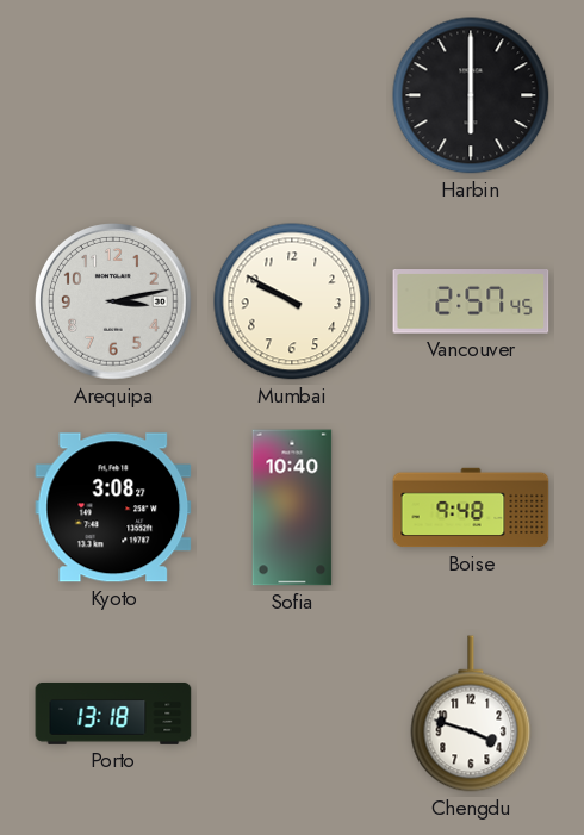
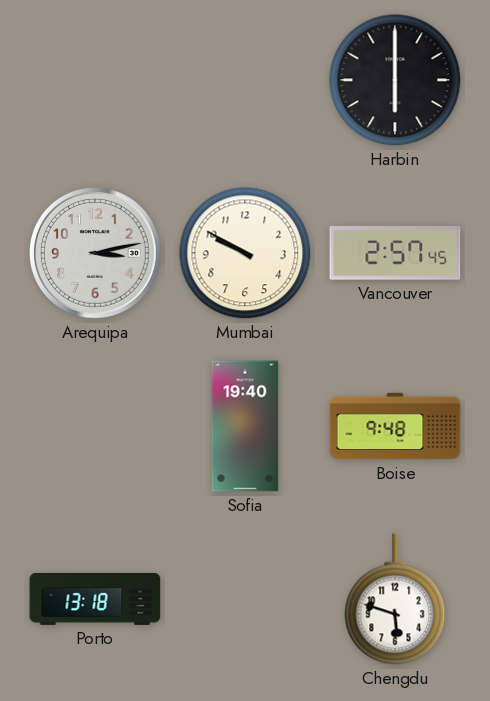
Kyoto: 3:08 -> none (113, 507)
Sofia: 10:40 -> 19:40 (245, 426)
Chengdu: 3:48 -> 5:48 (395, 599)
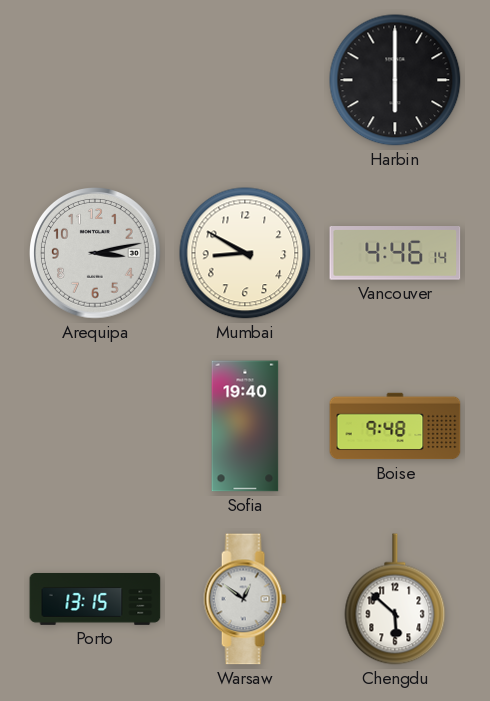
Mumbai: 9:50 -> 8:50 (245, 253)
Vancouver: 2:57 -> 4:46 (395, 254)
Porto: 13:18 -> 13:15 (95, 599)
Warsaw: none -> 12:51 (245, 599)
Chengdu: 5:48 -> 5:52 (395, 599)
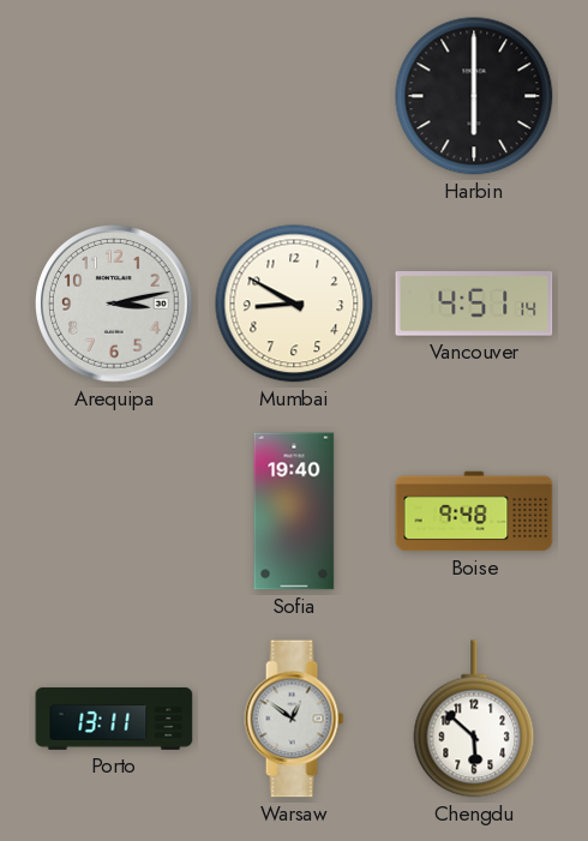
Vancouver: 4:46 -> 4:51 (474, 305)
Porto: 13:15 -> 13:11 (114, 719)
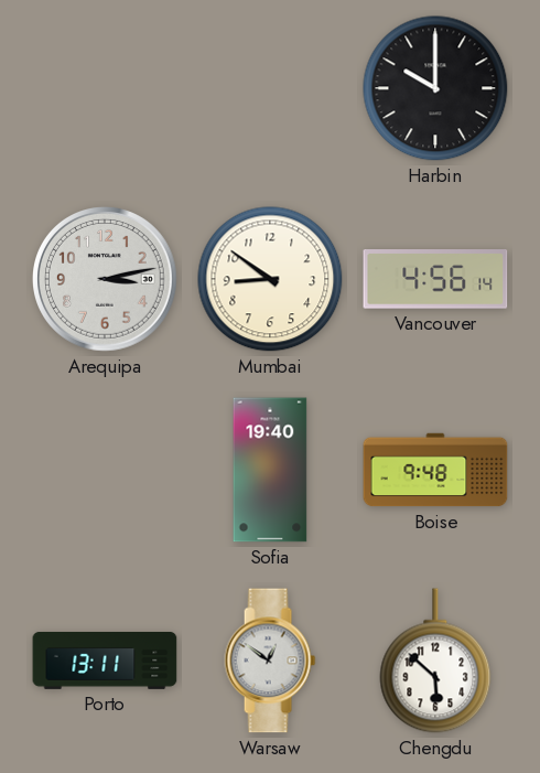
Harbin: 6:00 -> 10:00 (435, 88)
Mumbai: 8:50 -> 8:51 (270, 279)
Vancouver: 4:51 -> 4:56 (435, 280)
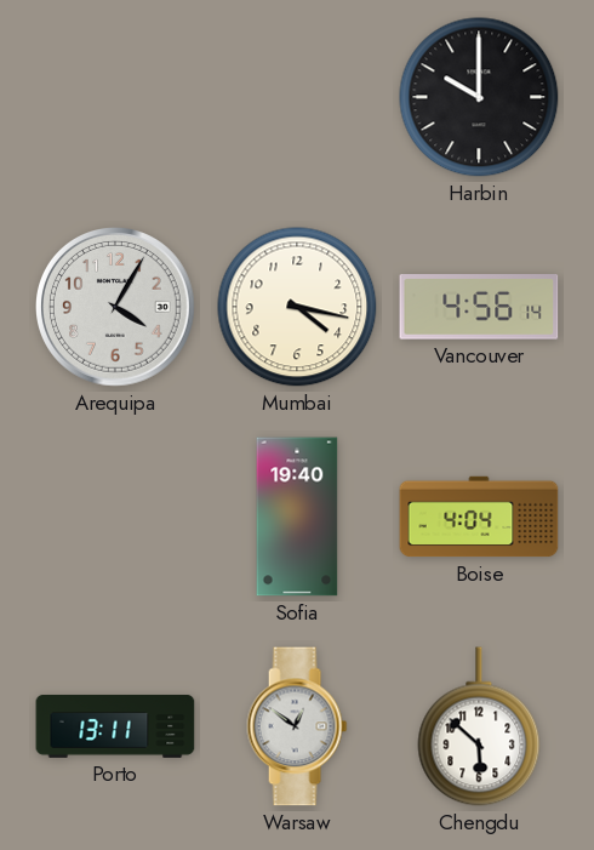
Arequipa: 3:13 -> 4:05 (116, 308)
Mumbai: 8:51 -> 4:17 (297, 307)
Boise: 9:48 -> 4:04 (479, 517)
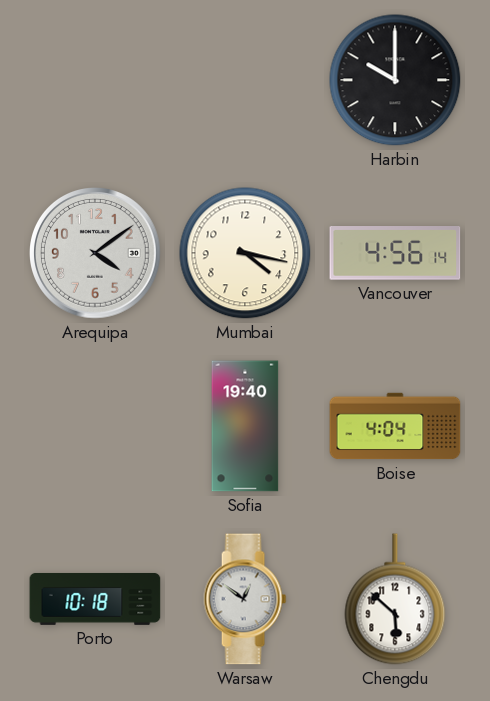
Arequipa: 4:05 -> 4:09 (96, 254)
Porto: 13:11 -> 10:18 (95, 599)
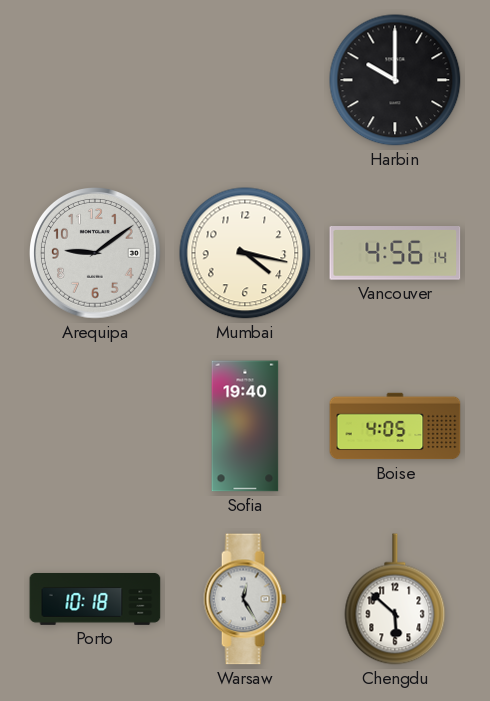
Arequipa: 4:09 -> 9:09 (96, 254)
Boise: 4:04 -> 4:05 (395, 426)
Warsaw: 12:51 -> 12:25 (245, 599)
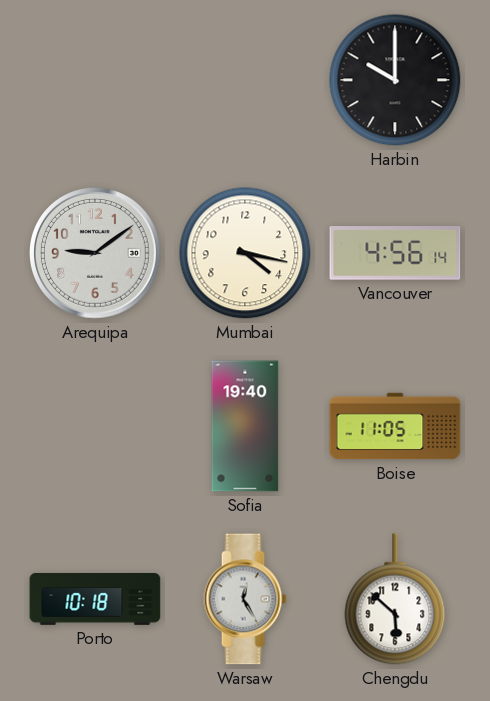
Boise: 4:05 -> 11:05 (395, 426)
